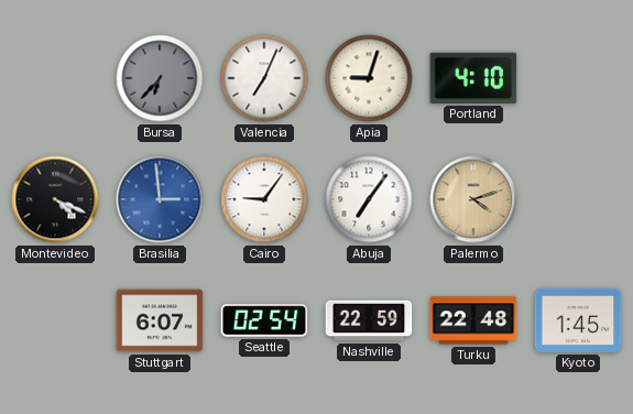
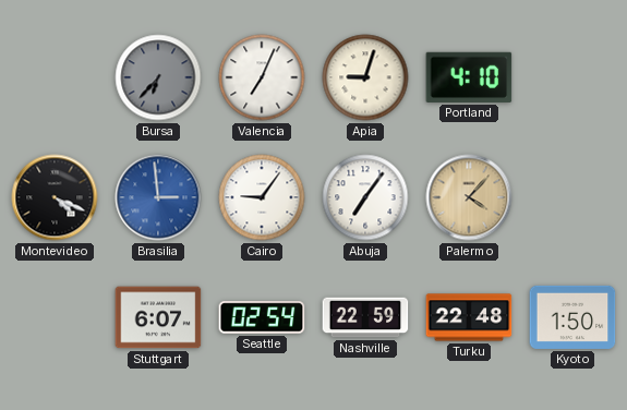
Palermo: 4:12 -> 4:07 (469, 197)
Kyoto: 1:45 -> 1:50 (572, 317)
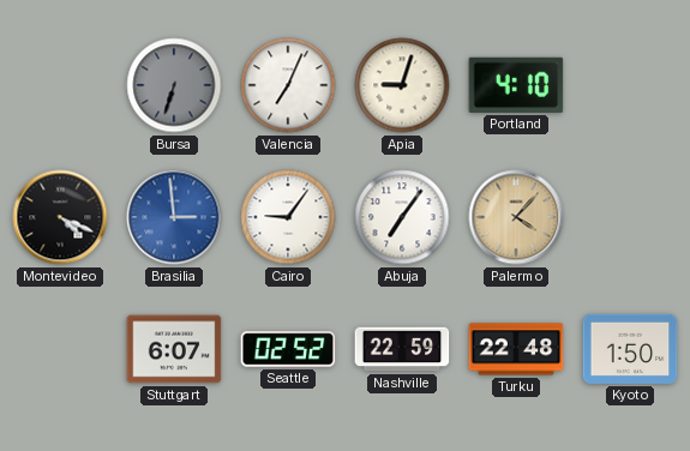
Bursa: 6:37 -> 6:33 (174, 85)
Seattle: 02:54 -> 02:52 (288, 349)
